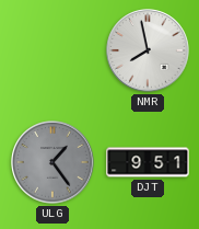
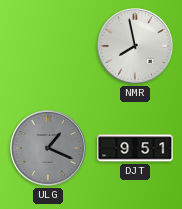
ULG: 1:24 -> 1:19 (48, 148)
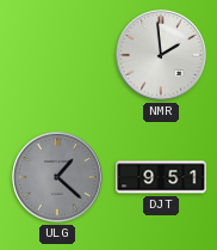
NMR: 7:58 -> 1:59 (161, 55)
ULG: 1:19 -> 1:22 (57, 177)
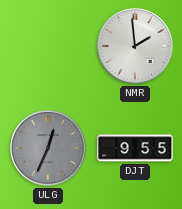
ULG: 1:22 -> 12:34 (48, 148)
DJT: 9:51 -> 9:55 (135, 148)
